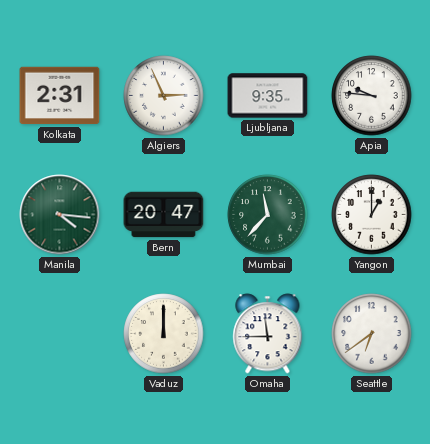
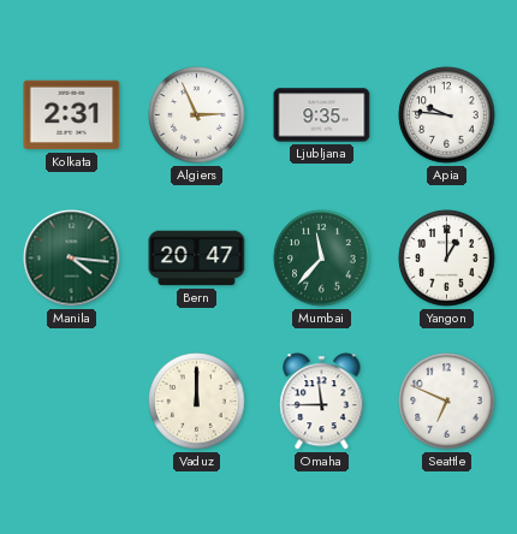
Seattle: 6:39 -> 6:49 (447, 402)
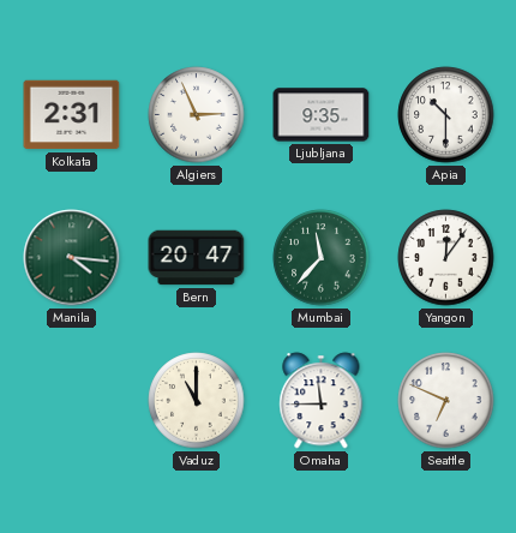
Apia: 9:46 -> 10:30 (446, 115)
Yangon: 1:00 -> 12:06 (446, 258)
Vaduz: 12:00 -> 11:00 (197, 401)
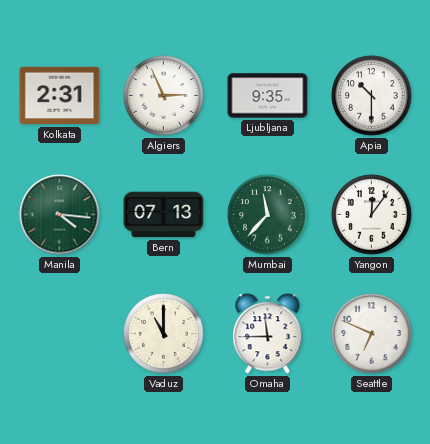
Bern: 20:47 -> 07:13 (164, 215)
